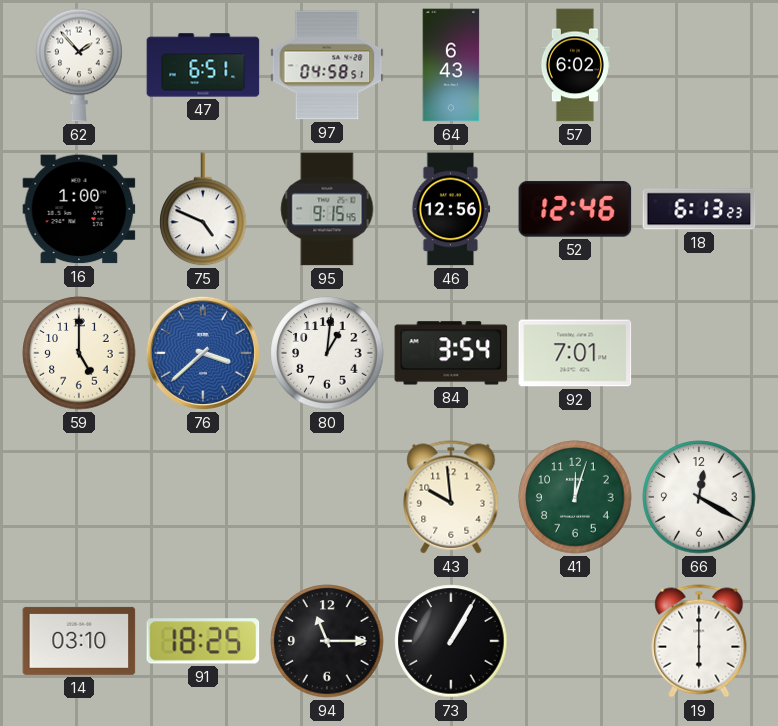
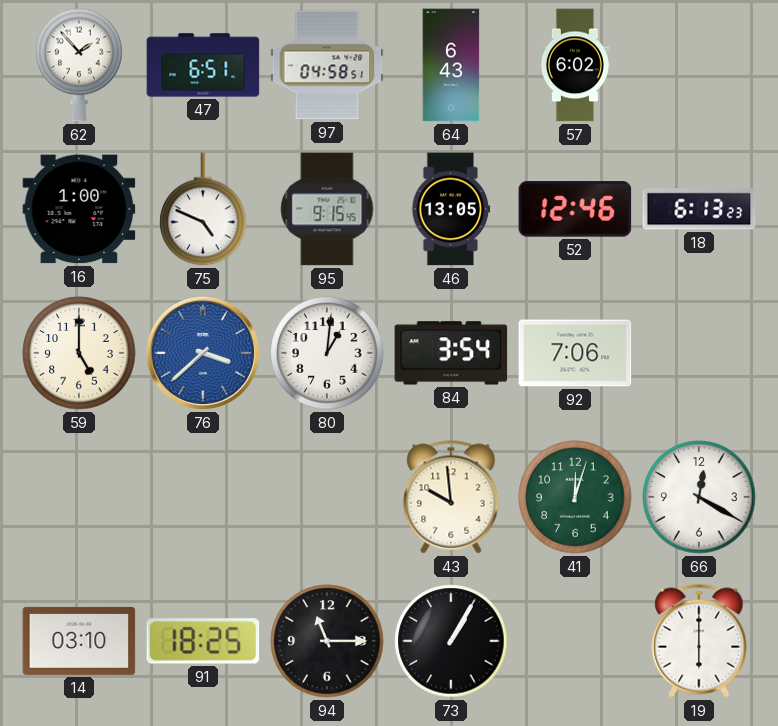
46: 12:56 -> 13:05 (451, 209)
92: 7:01 -> 7:06 (575, 353)
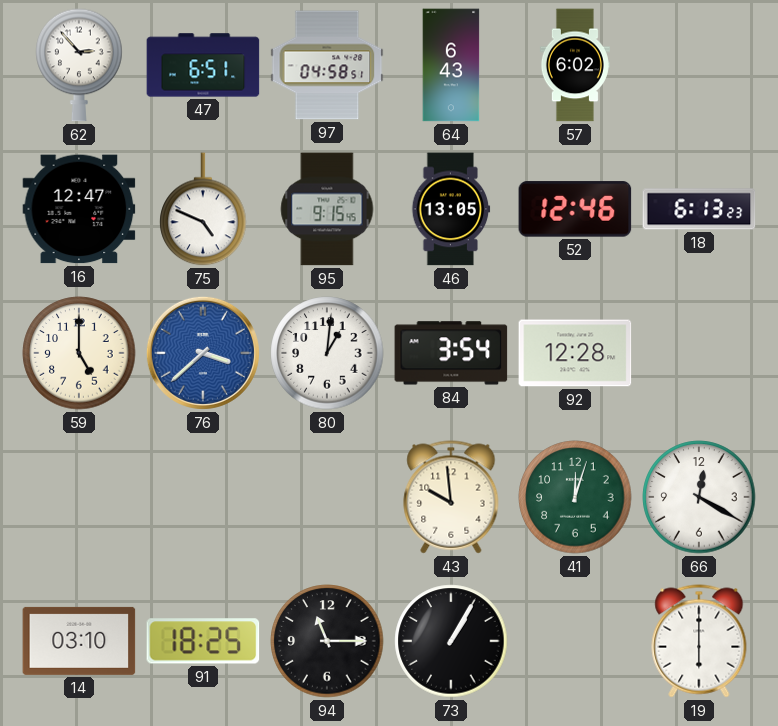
62: 1:53 -> 2:53 (79, 65)
16: 1:00 -> 12:47 (79, 209)
92: 7:06 -> 12:28 (575, 353)
